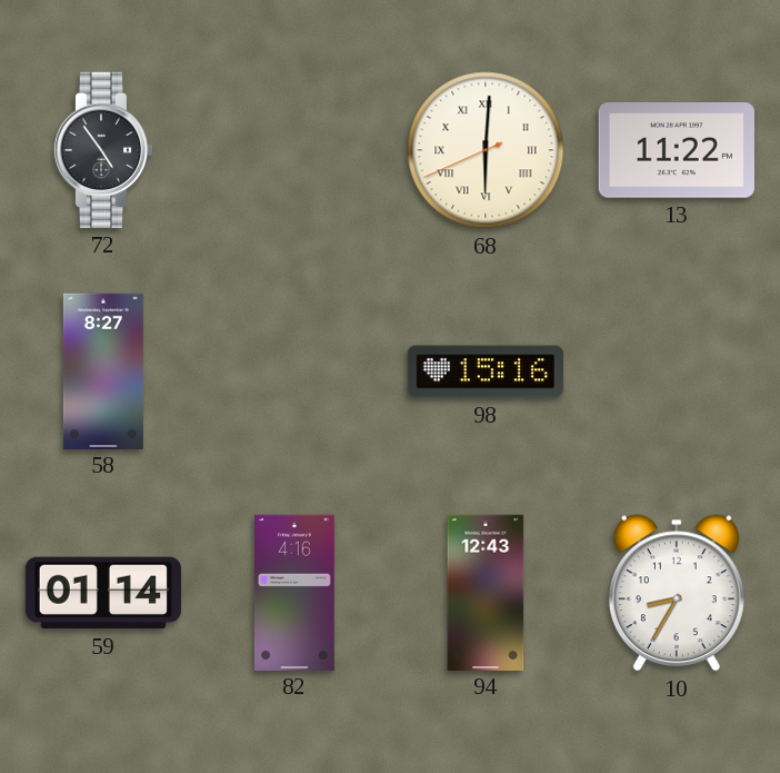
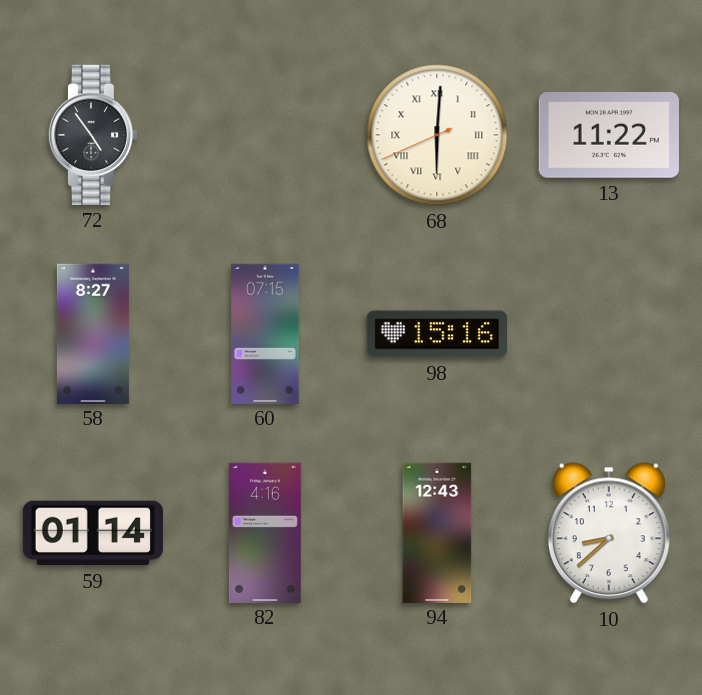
60: none -> 07:15 (265, 333)
10: 8:35 -> 8:38 (609, 533)
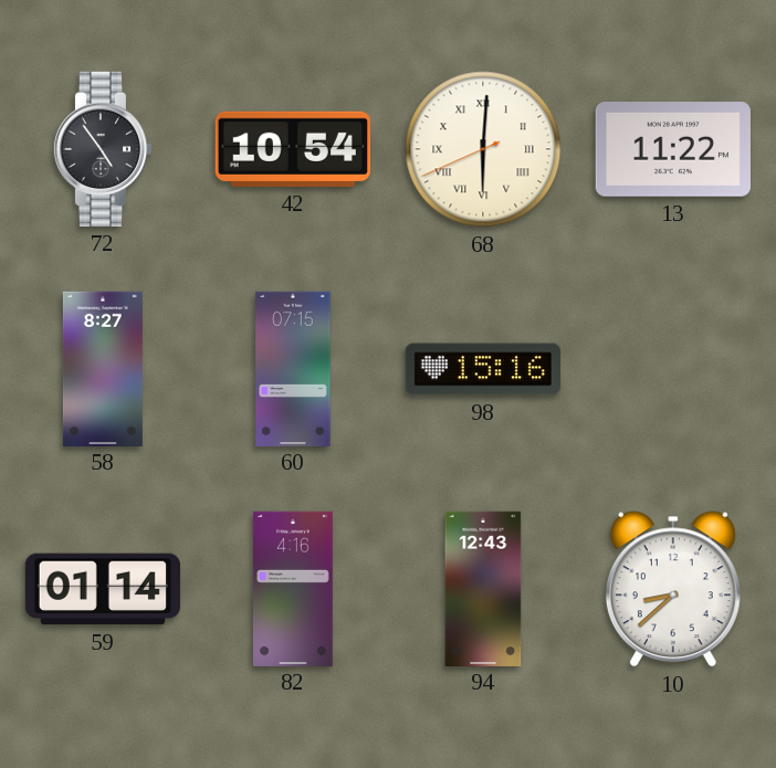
42: none -> 10:54 (293, 149)
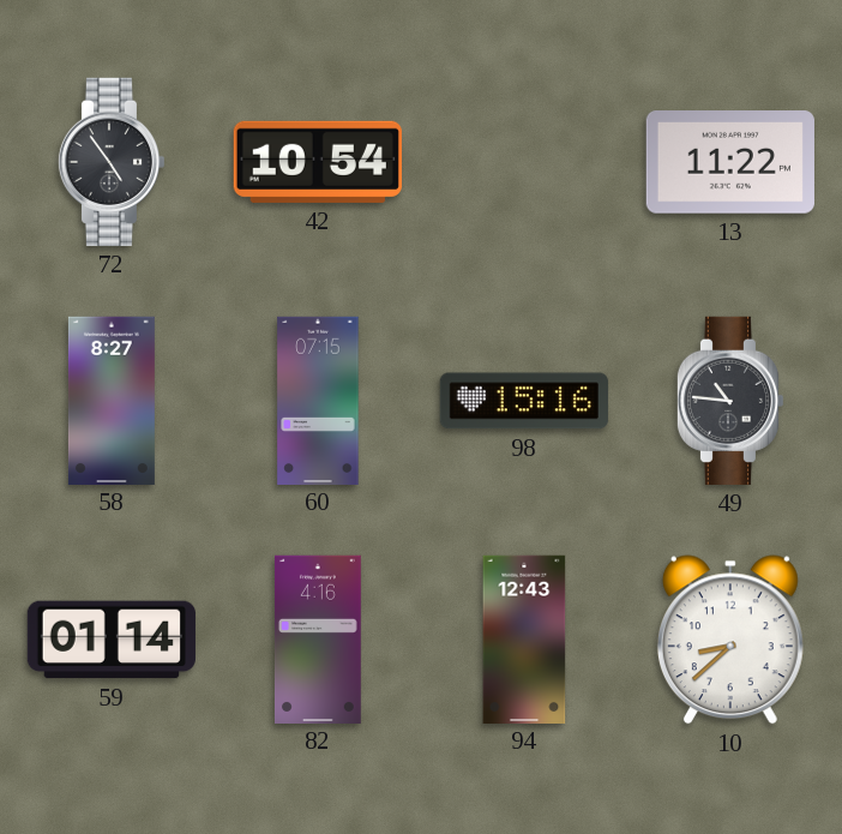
68: 6:00 -> none (483, 149)
49: none -> 10:46 (730, 401)
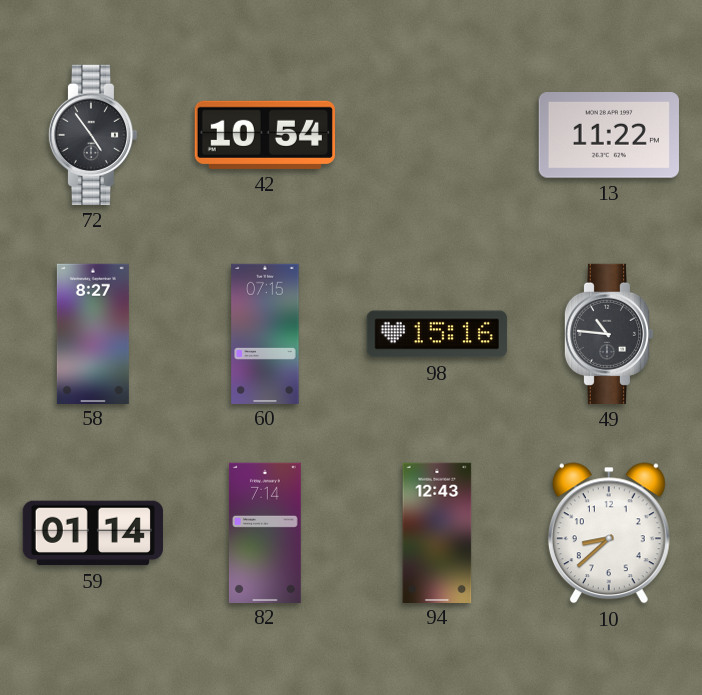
82: 4:16 -> 7:14 (265, 532)
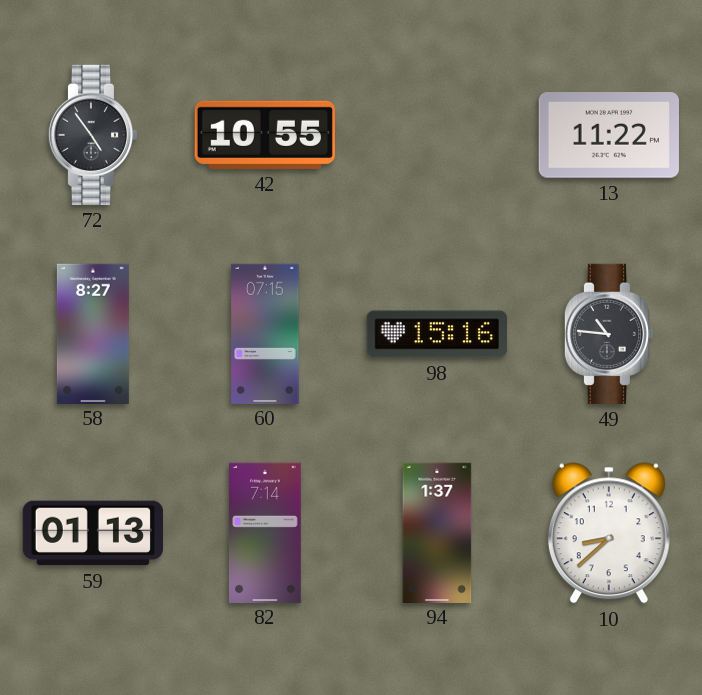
42: 10:54 -> 10:55 (265, 135)
59: 01:14 -> 01:13 (93, 533)
94: 12:43 -> 1:37 (437, 532)
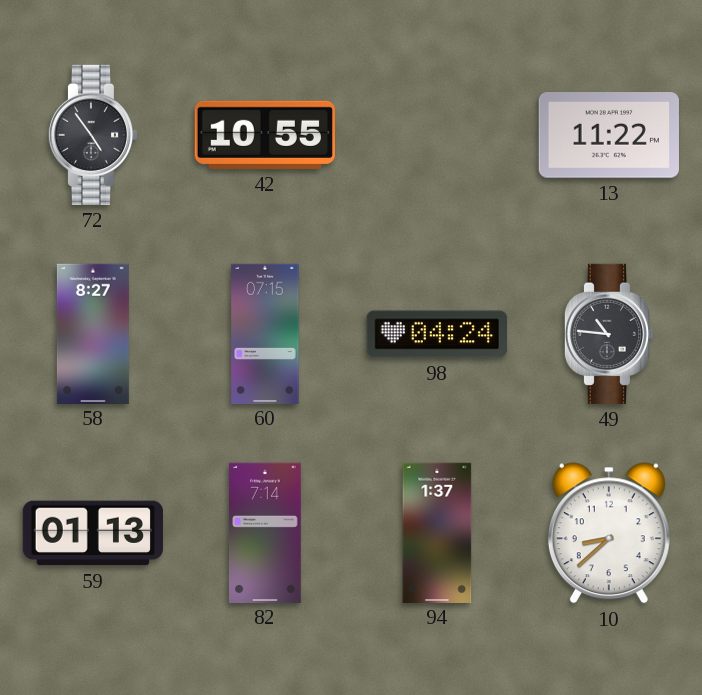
98: 15:16 -> 04:24 (437, 334)
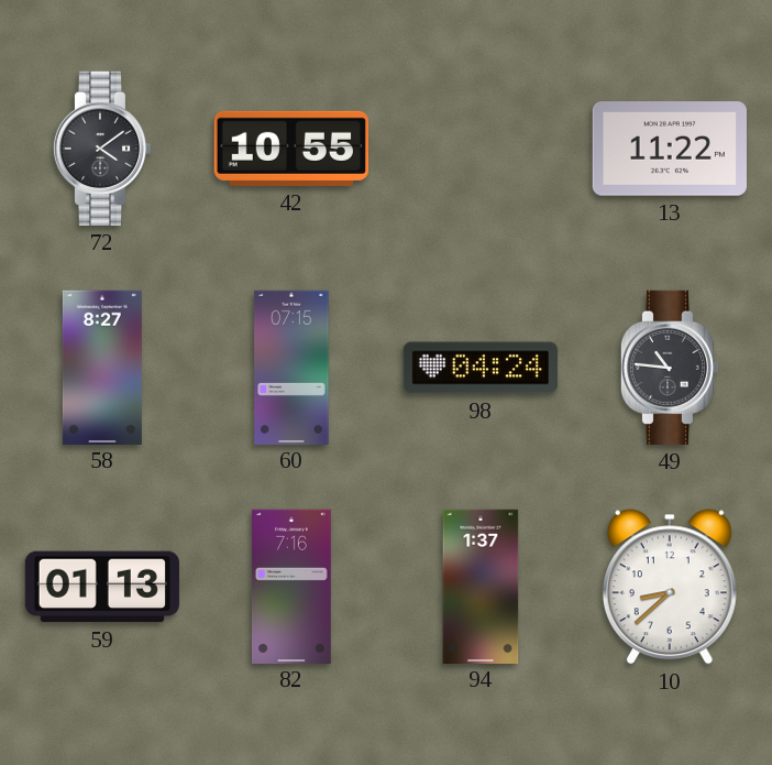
72: 4:54 -> 4:09 (102, 149)
82: 7:14 -> 7:16 (291, 586)
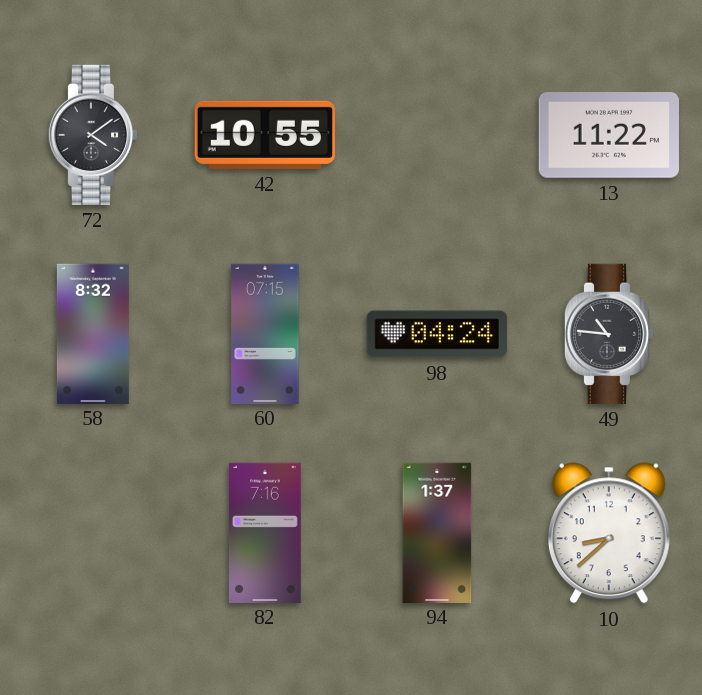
58: 8:27 -> 8:32 (93, 333)
59: 01:13 -> none (102, 587)
